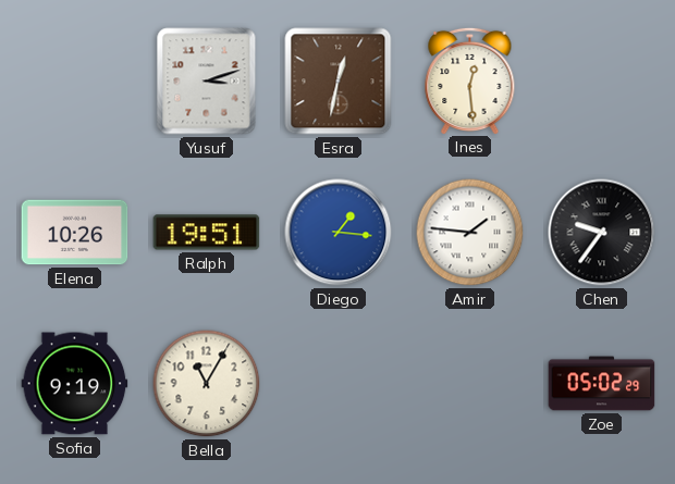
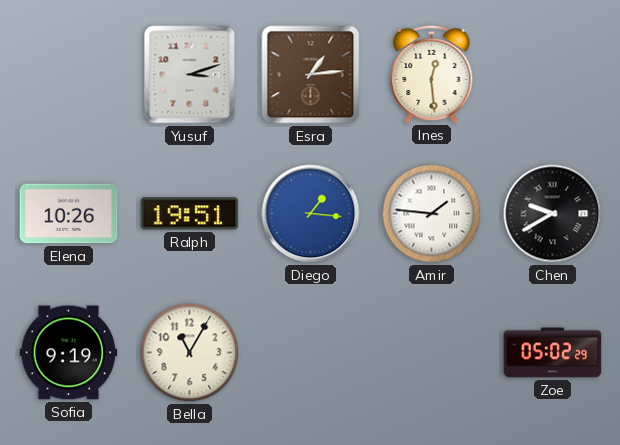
Esra: 12:32 -> 1:14 (311, 75)
Chen: 9:36 -> 9:40 (553, 214)
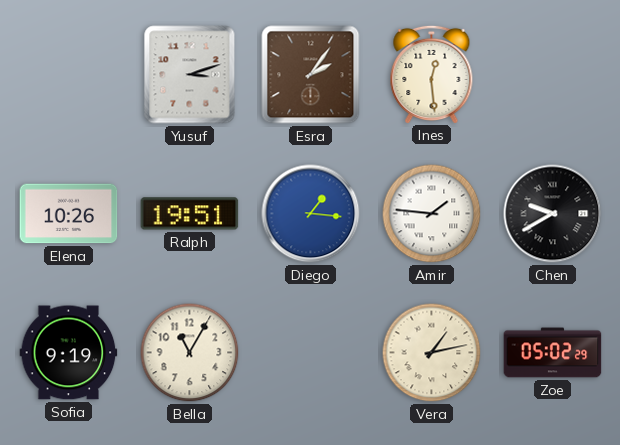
Esra: 1:14 -> 2:06 (311, 75)
Vera: none -> 1:13 (432, 353)
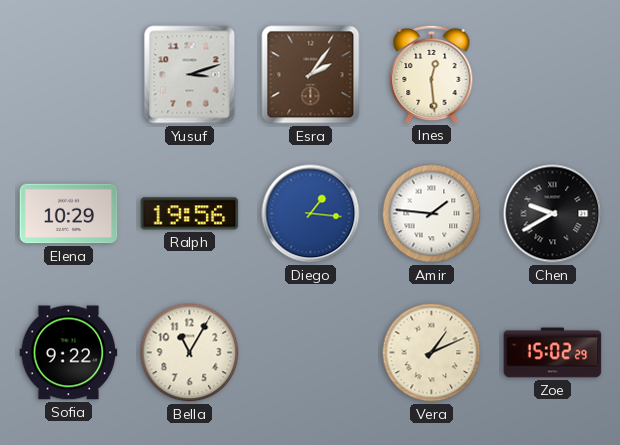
Elena: 10:26 -> 10:29 (69, 214)
Ralph: 19:51 -> 19:56 (190, 214)
Sofia: 9:19 -> 9:22 (69, 353)
Vera: 1:13 -> 1:11 (432, 353)
Zoe: 05:02 -> 15:02 (553, 353)
